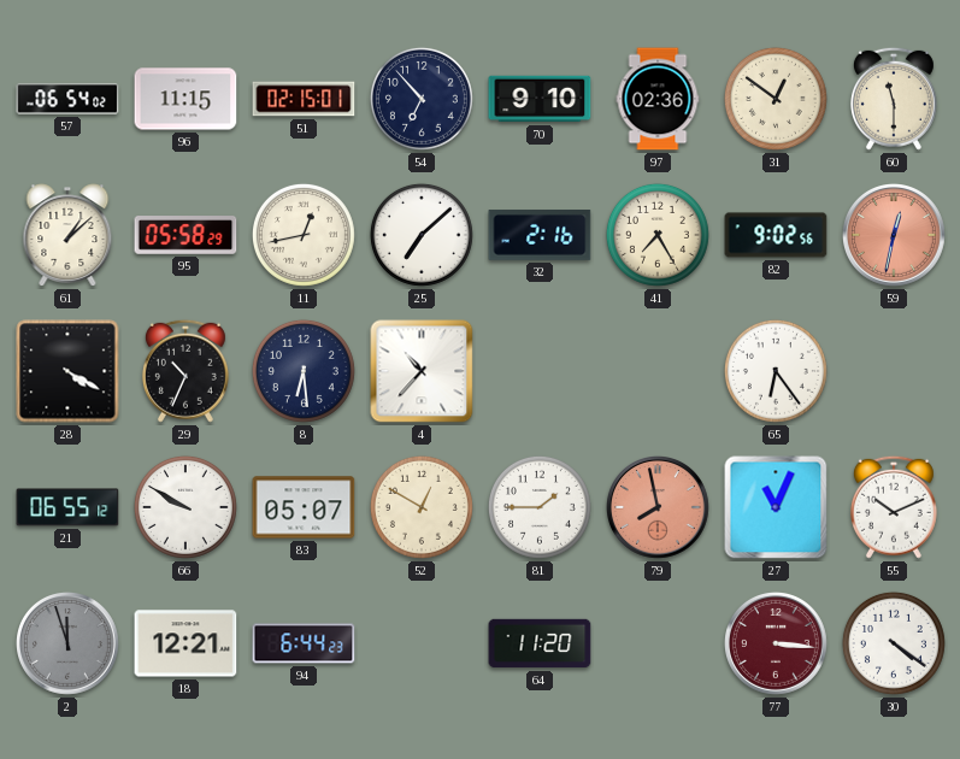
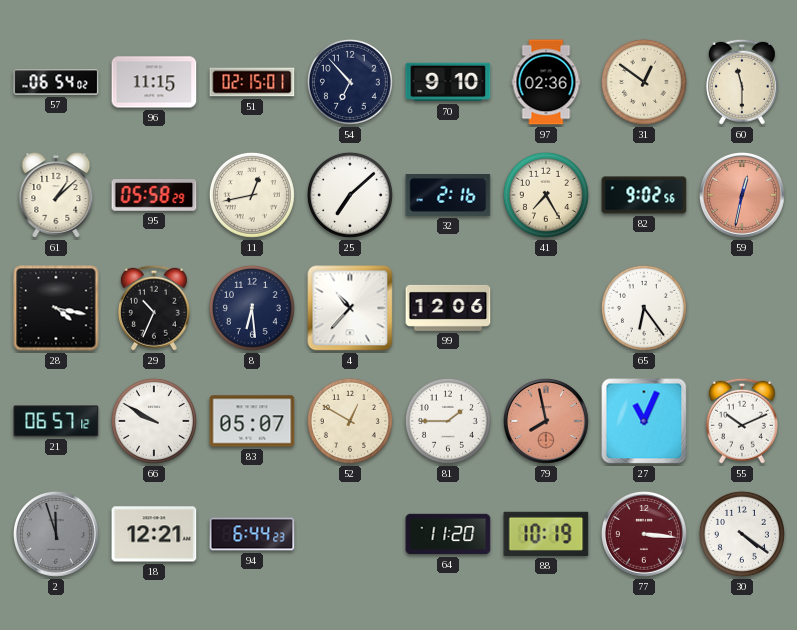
28: 4:20 -> 4:17 (56, 308)
99: none -> 12:06 (448, 308)
21: 06:55 -> 06:57 (56, 421)
88: none -> 10:19 (546, 534)
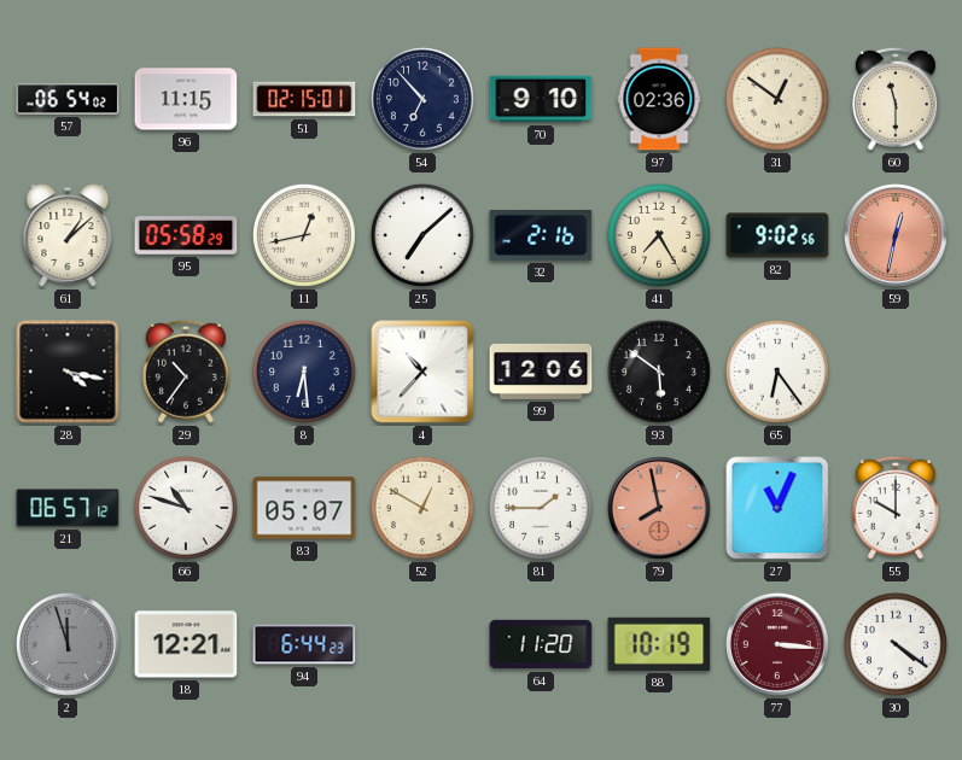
29: 10:34 -> 10:36 (186, 372)
93: none -> 5:51 (659, 372)
66: 9:50 -> 10:48 (186, 508)
55: 10:11 -> 10:00 (896, 508)
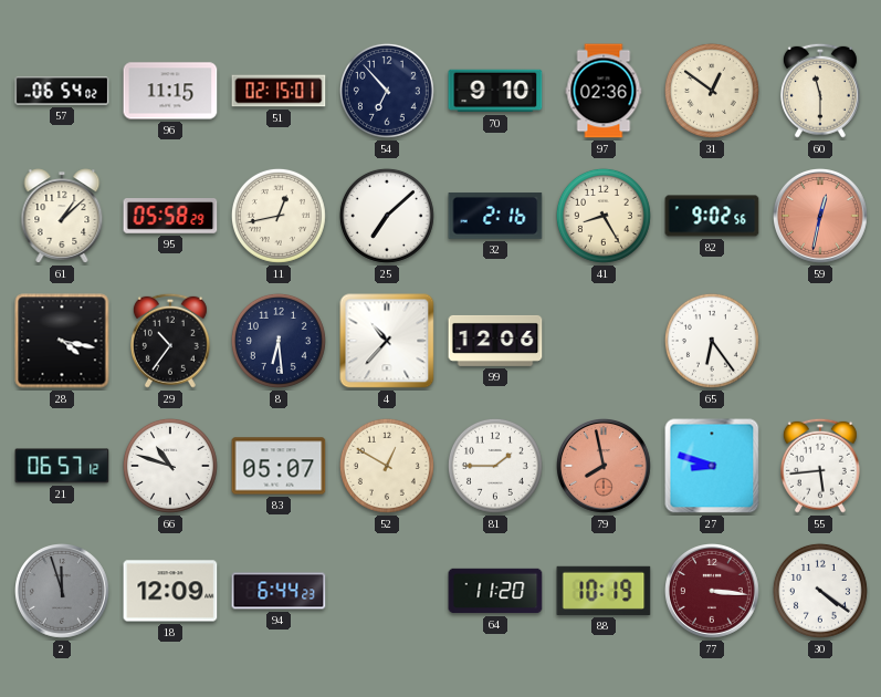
41: 7:25 -> 8:25 (604, 216)
93: 5:51 -> none (659, 372)
27: 11:04 -> 8:48 (712, 466)
55: 10:00 -> 5:44 (820, 466)
18: 12:21 -> 12:09 (170, 591)
